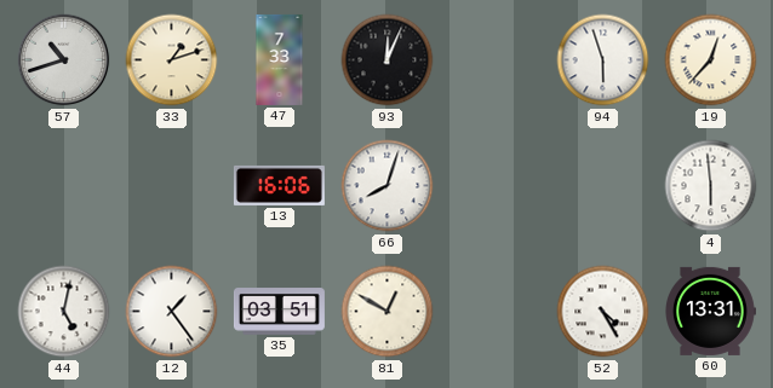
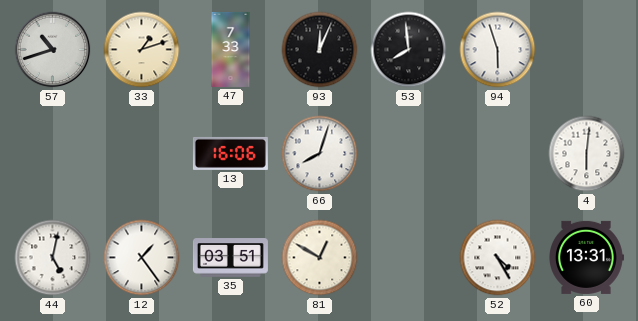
53: none -> 7:59 (409, 50)
19: 12:37 -> none (711, 60)
4: 5:59 -> 6:01 (587, 154)
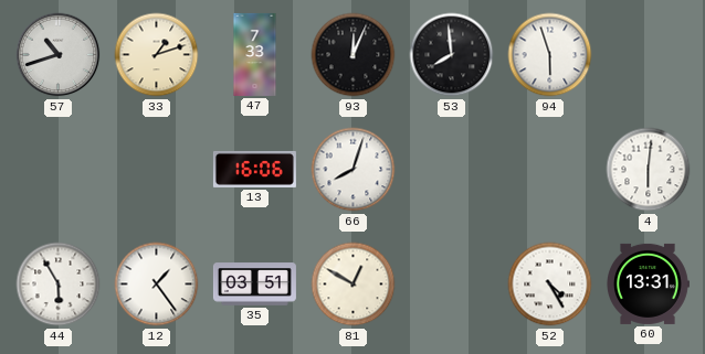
44: 5:02 -> 5:55 (59, 285)
